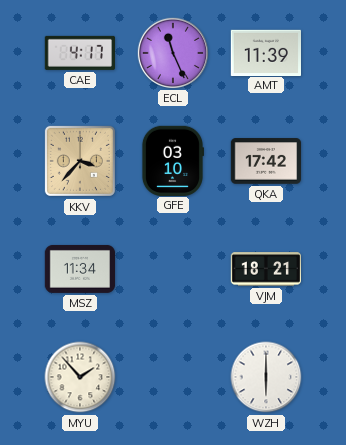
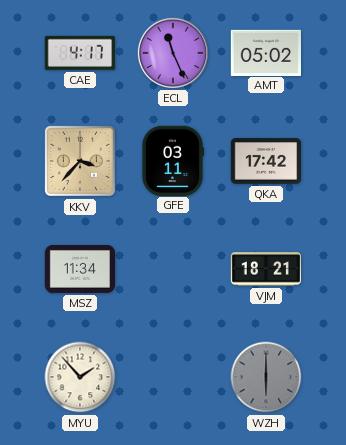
AMT: 11:39 -> 05:02 (266, 52)
GFE: 03:10 -> 03:11 (172, 160)
WZH dial: white -> grey (266, 377)
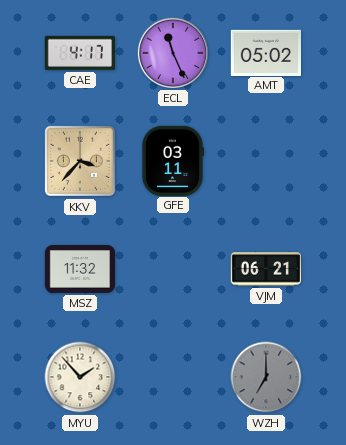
QKA: 17:42 -> none (266, 161)
MSZ: 11:34 -> 11:32 (80, 269)
VJM: 18:21 -> 06:21 (265, 269)
WZH: 6:00 -> 7:00 (266, 377)
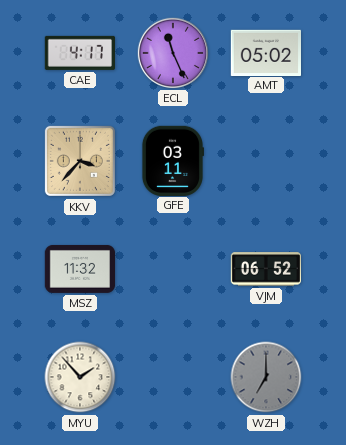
VJM: 06:21 -> 06:52 (265, 269)
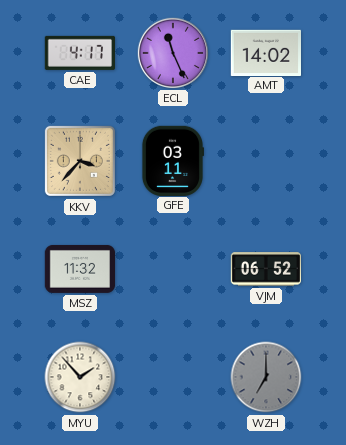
AMT: 05:02 -> 14:02 (266, 52)
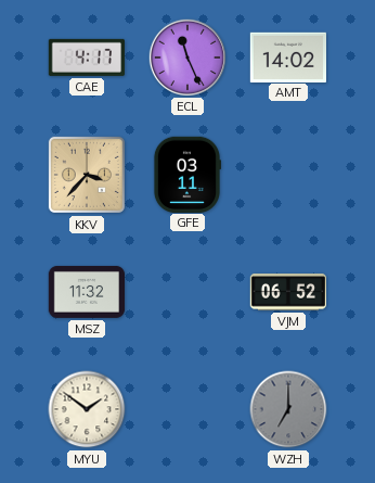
MYU: 1:53 -> 1:51 (87, 409)
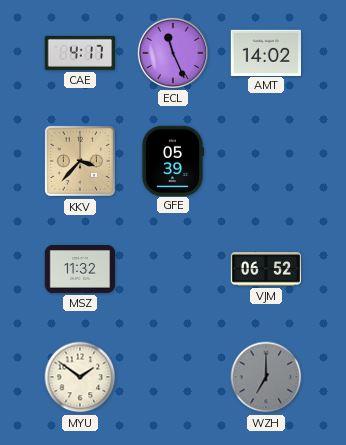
GFE: 03:11 -> 05:39 (172, 160)
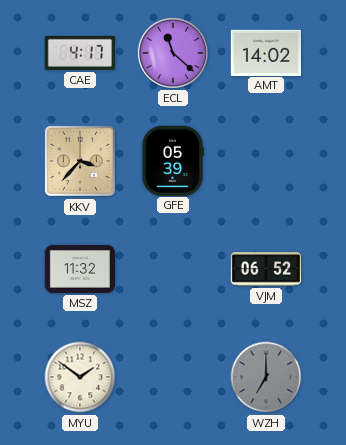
ECL: 11:26 -> 11:22 (172, 52)
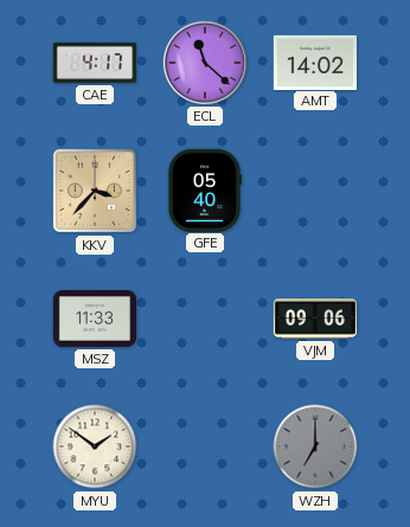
GFE: 05:39 -> 05:40 (204, 189)
MSZ: 11:32 -> 11:33 (95, 319)
VJM: 06:52 -> 09:06 (314, 319)
